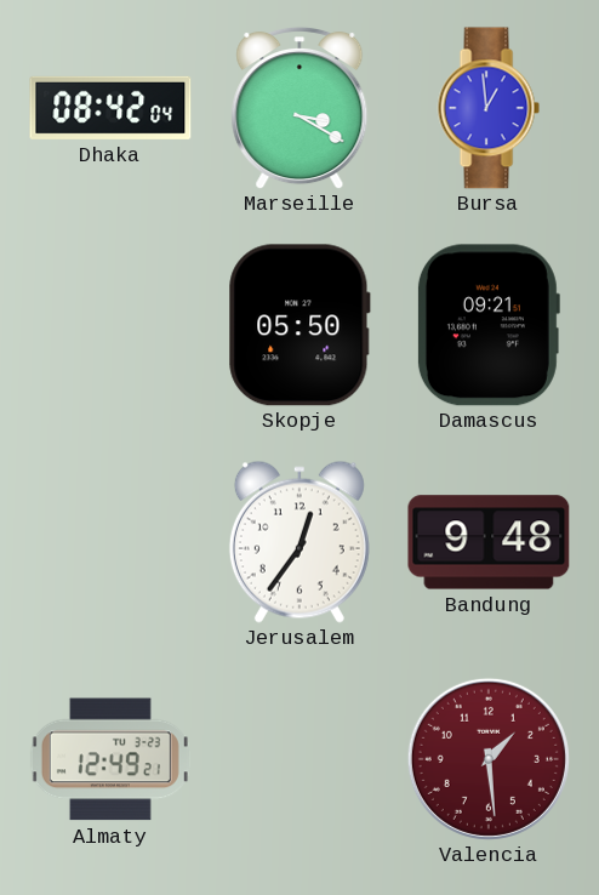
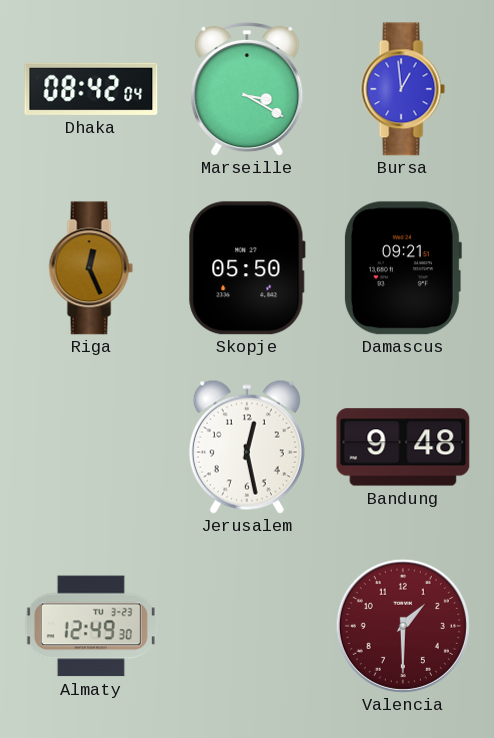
Riga: none -> 12:26 (91, 268)
Jerusalem: 12:36 -> 12:28 (247, 447)
Almaty: 12:49:21 -> 12:49:30 (91, 626)
Valencia: 1:29 -> 1:30 (403, 626)
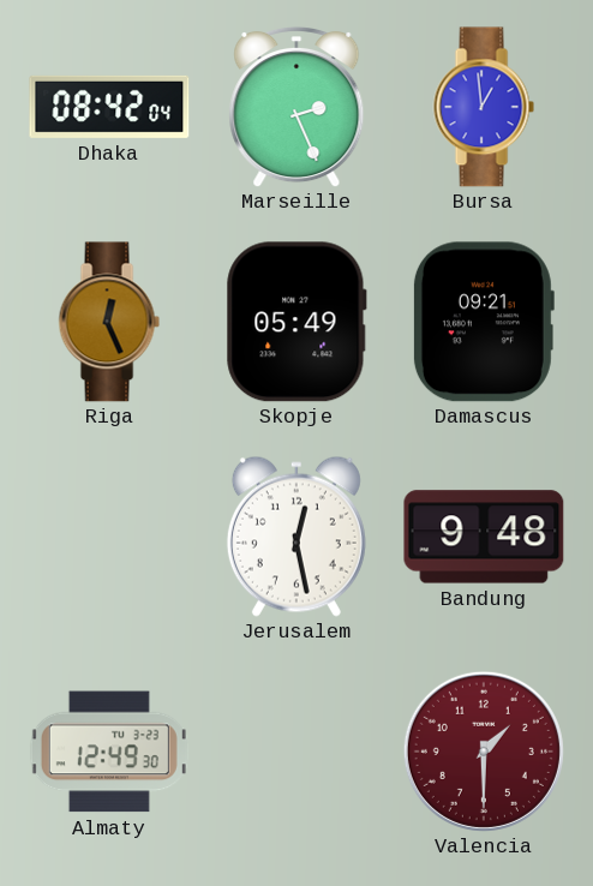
Marseille: 3:20 -> 2:26 (296, 107)
Skopje: 05:50 -> 05:49 (296, 322)
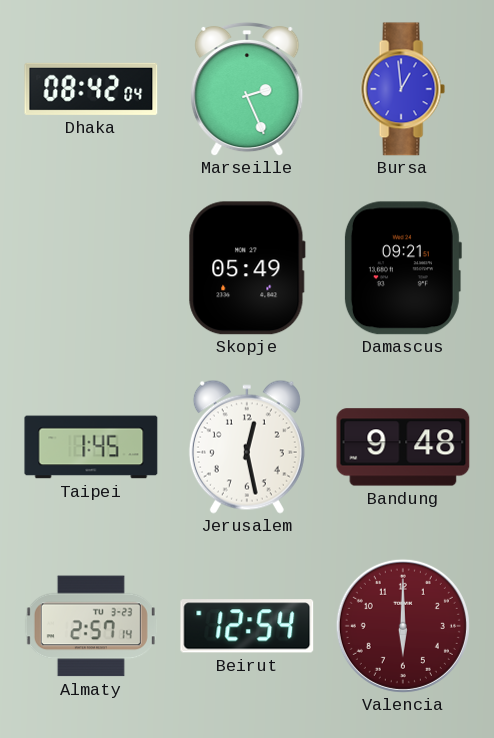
Riga: 12:26 -> none (109, 322)
Taipei: none -> 1:45 (91, 447)
Almaty: 12:49 -> 2:57 (91, 626)
Beirut: none -> 12:54 (247, 626)
Valencia: 1:30 -> 6:00 (403, 626)
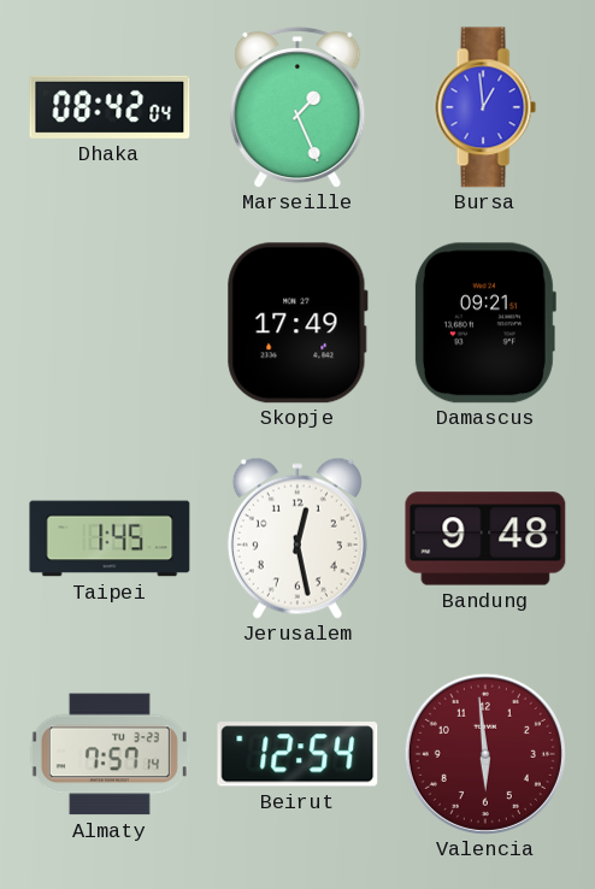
Marseille: 2:26 -> 1:26 (297, 107)
Skopje: 05:49 -> 17:49 (297, 323)
Almaty: 2:57 -> 7:57 (110, 754)
Valencia: 6:00 -> 5:59 (485, 754)
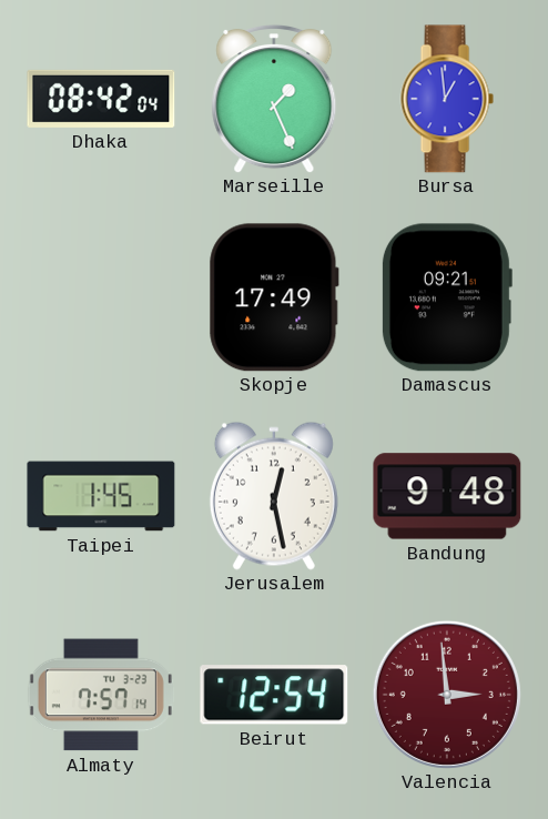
Valencia: 5:59 -> 2:59 (447, 695)
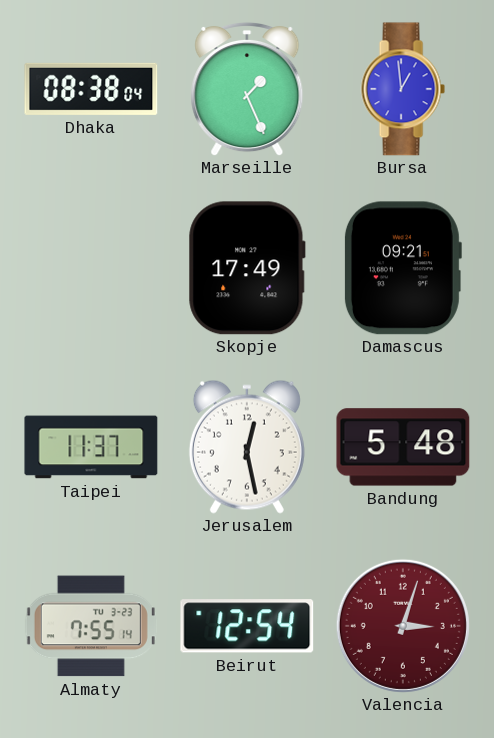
Dhaka: 08:42 -> 08:38 (91, 89)
Taipei: 1:45 -> 11:37 (91, 447)
Bandung: 9:48 -> 5:48 (403, 447)
Almaty: 7:57 -> 7:55 (91, 626)
Valencia: 2:59 -> 3:03 (403, 626)
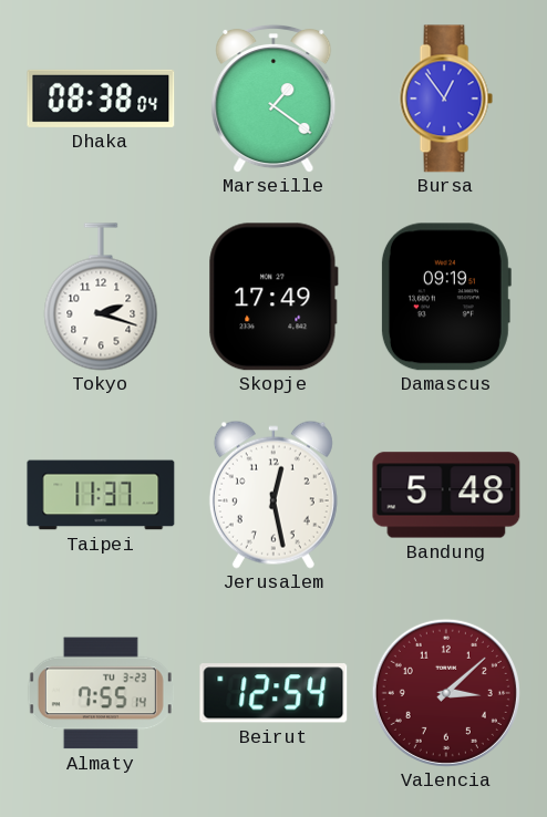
Marseille: 1:26 -> 1:21 (273, 99)
Bursa: 12:59 -> 12:54 (446, 99)
Tokyo: none -> 2:18 (101, 297)
Damascus: 09:21 -> 09:19 (445, 297)
Valencia: 3:03 -> 3:08 (446, 693)
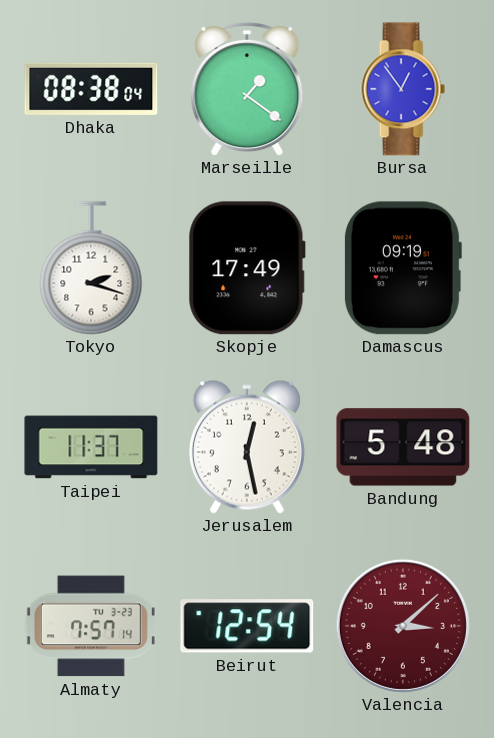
Almaty: 7:55 -> 7:57 (91, 626)
